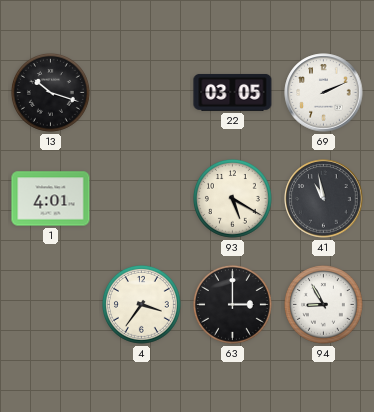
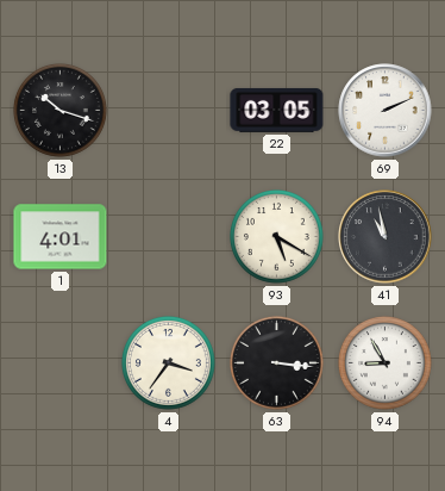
63: 3:00 -> 3:16 (276, 362)
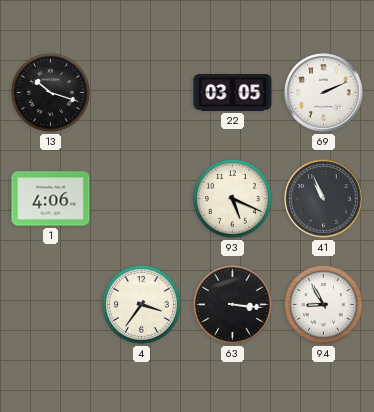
1: 4:01 -> 4:06 (51, 199)
93: 5:20 -> 5:19 (232, 198)
41: 10:58 -> 10:56 (324, 199)
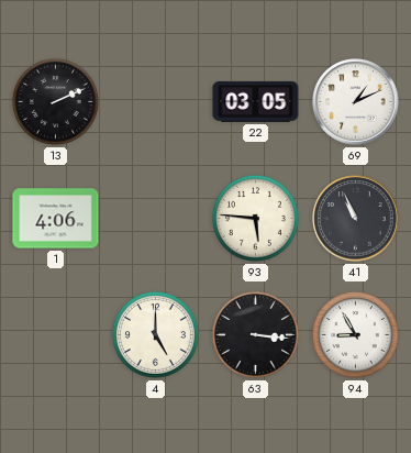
13: 10:18 -> 2:11 (55, 101)
69: 2:11 -> 1:11 (356, 102)
93: 5:19 -> 5:46 (255, 218)
4: 3:36 -> 5:00 (155, 334)
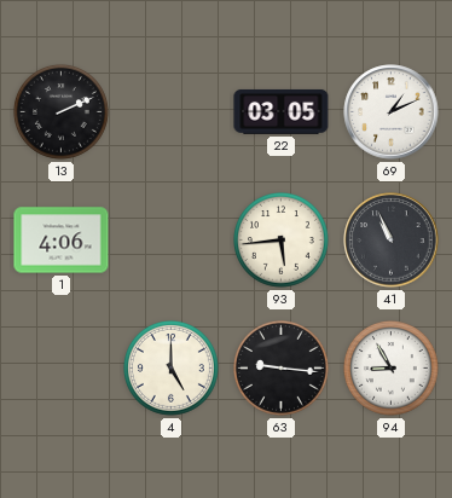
93: 5:46 -> 5:44 (280, 239)
63: 3:16 -> 9:16 (280, 367)
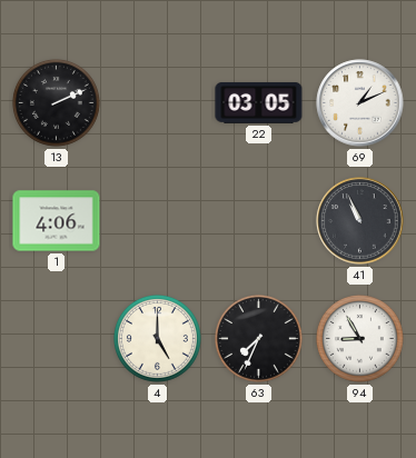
93: 5:44 -> none (280, 239)
63: 9:16 -> 7:34 (258, 338)
